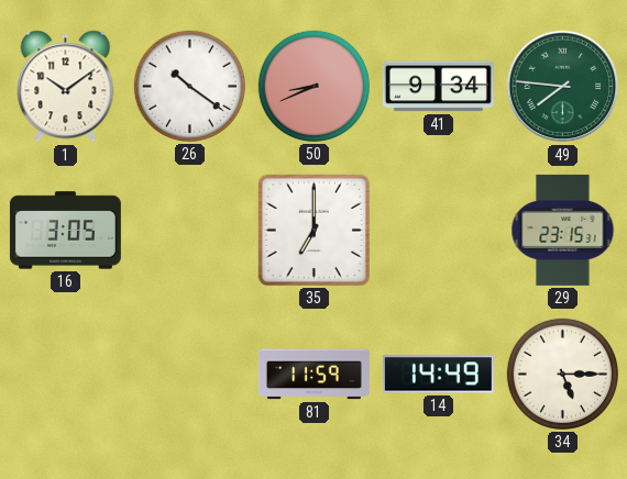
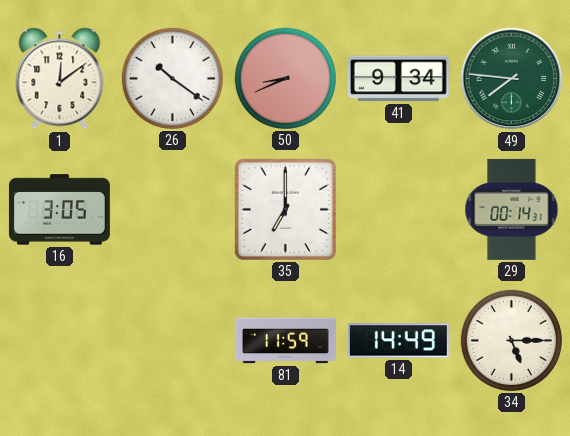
1: 10:09 -> 12:09 (60, 79)
29: 23:15 -> 00:14 (512, 209)
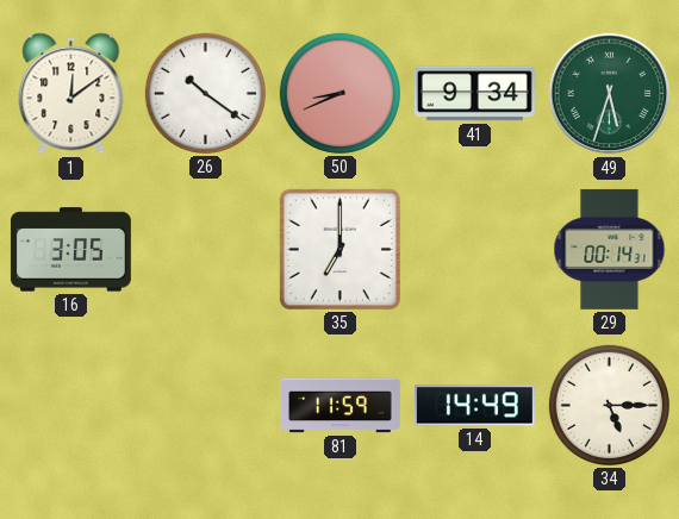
49: 7:46 -> 5:33 (610, 94)
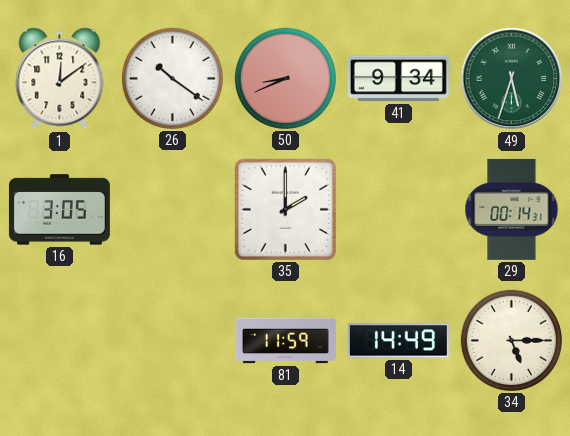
35: 7:00 -> 2:00 (285, 209)
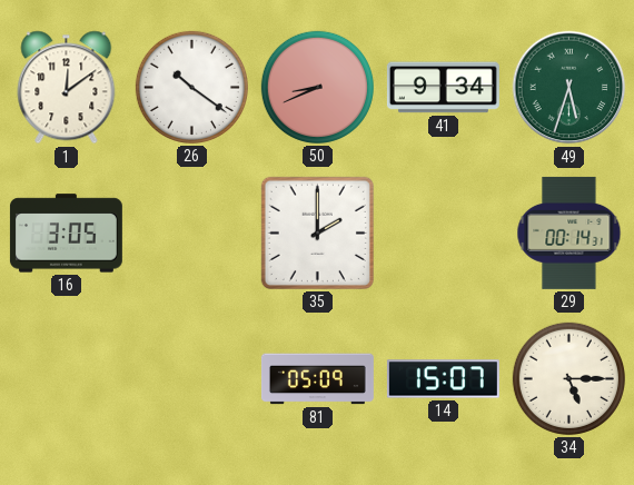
81: 11:59 -> 05:09 (317, 379)
14: 14:49 -> 15:07 (443, 379)
